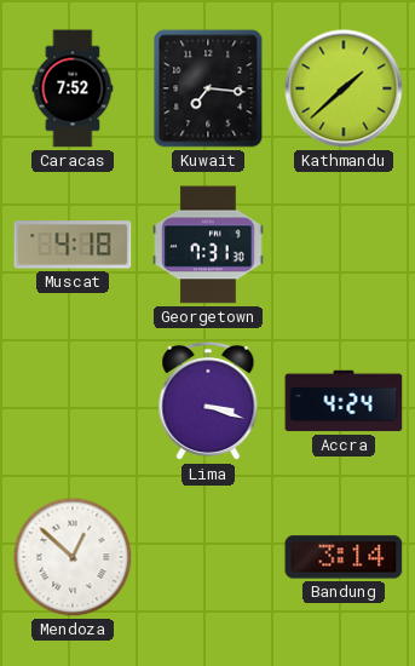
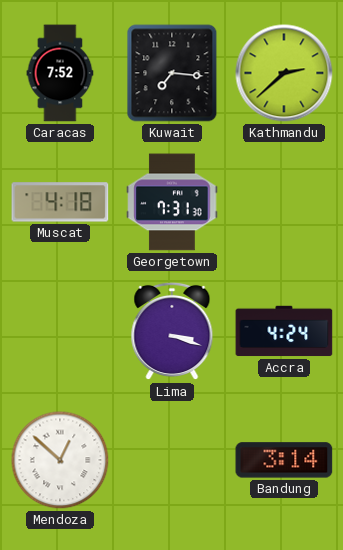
Kathmandu: 1:38 -> 2:38 (284, 73)
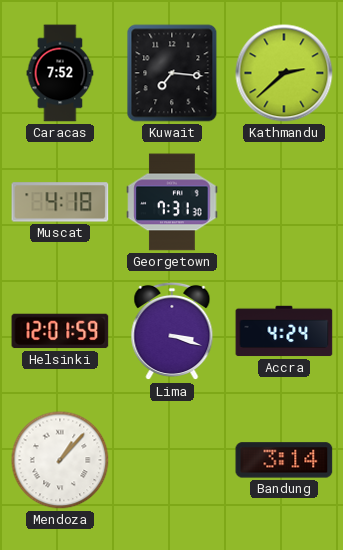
Helsinki: none -> 12:01 (60, 331)
Mendoza: 12:52 -> 1:07 (60, 460)
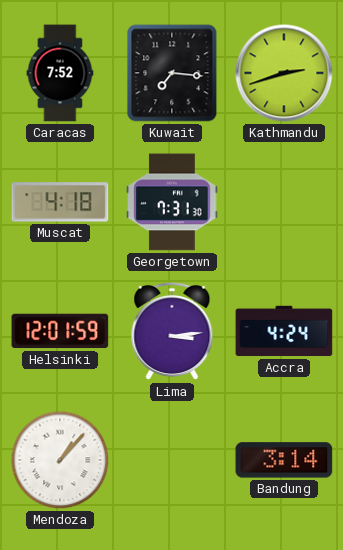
Kathmandu: 2:38 -> 2:42 (284, 73)
Lima: 3:18 -> 3:14 (172, 331)
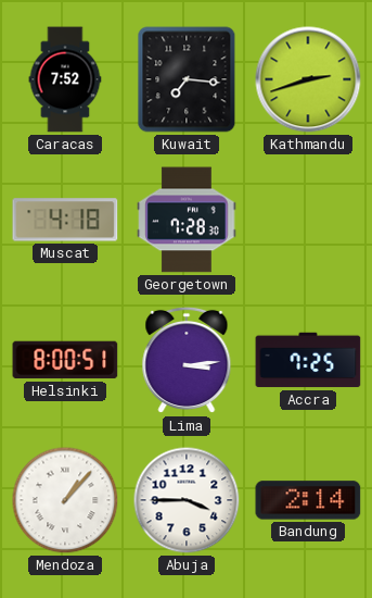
Georgetown: 7:31 -> 7:28 (187, 220)
Helsinki: 12:01 -> 8:00 (65, 360)
Accra: 4:24 -> 7:25 (308, 360)
Abuja: none -> 3:45 (187, 500)
Bandung: 3:14 -> 2:14 (308, 500)
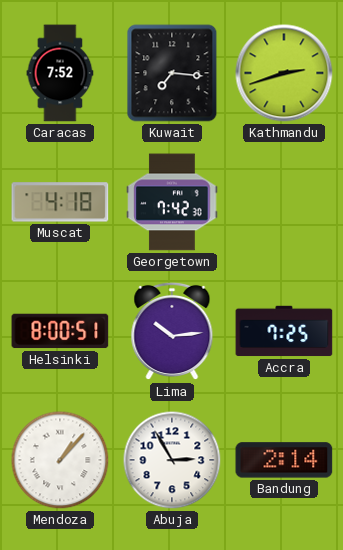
Georgetown: 7:28 -> 7:42 (172, 202)
Lima: 3:14 -> 10:14 (172, 331)
Abuja: 3:45 -> 2:55 (172, 460)
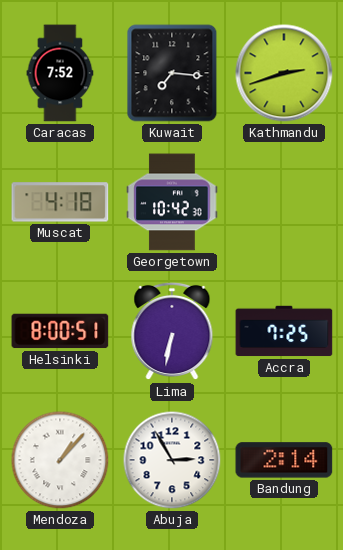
Georgetown: 7:42 -> 10:42 (172, 202)
Lima: 10:14 -> 6:32 (172, 331)
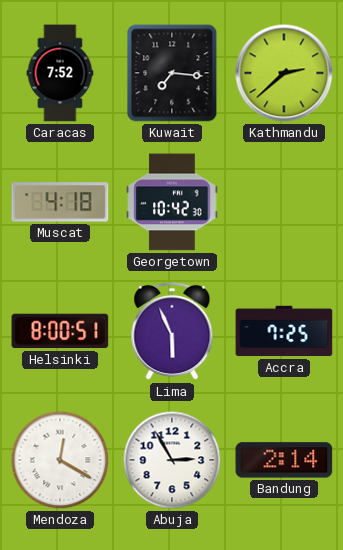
Kathmandu: 2:42 -> 2:38 (284, 73)
Lima: 6:32 -> 5:56 (172, 331)
Mendoza: 1:07 -> 12:20 (60, 460)
